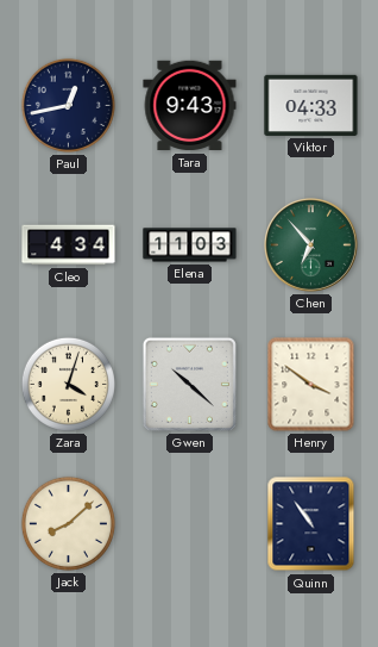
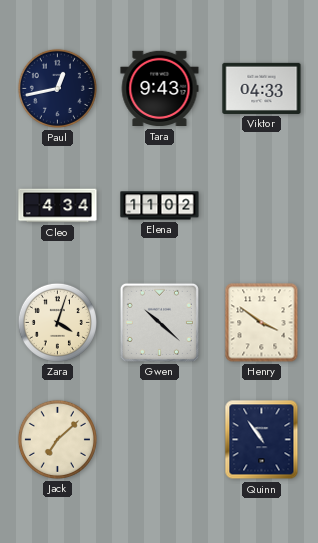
Elena: 11:03 -> 11:02 (160, 206)
Chen: 6:53 -> none (311, 245)
Jack: 8:08 -> 7:08 (57, 439)
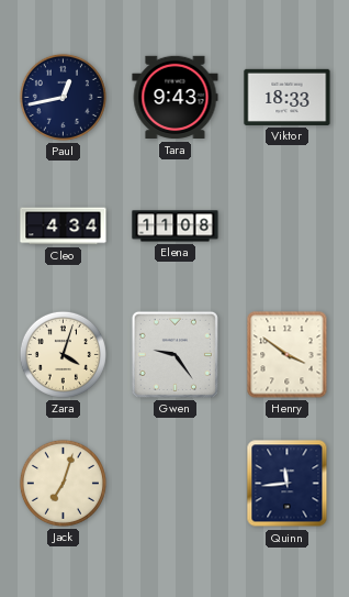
Viktor: 04:33 -> 18:33 (288, 97)
Elena: 11:02 -> 11:08 (176, 226)
Gwen: 10:22 -> 9:24 (174, 354)
Jack: 7:08 -> 7:03 (63, 483)
Quinn: 10:54 -> 11:44 (288, 484)
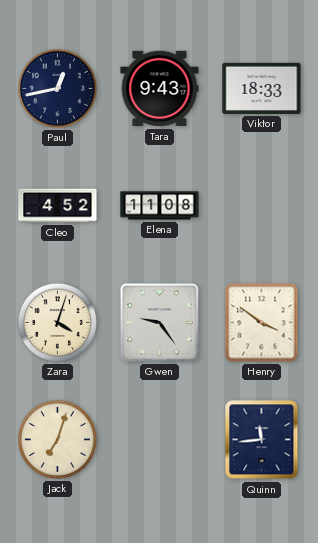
Cleo: 4:34 -> 4:52 (58, 206)
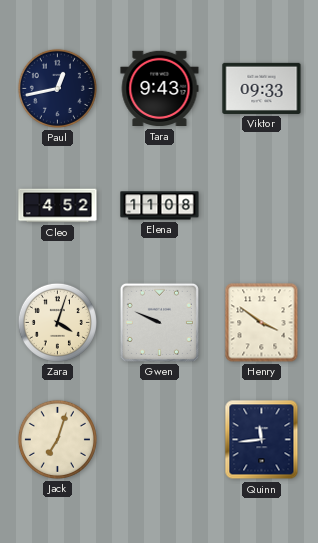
Viktor: 18:33 -> 09:33 (262, 88)
Gwen: 9:24 -> 9:49 (159, 322)
